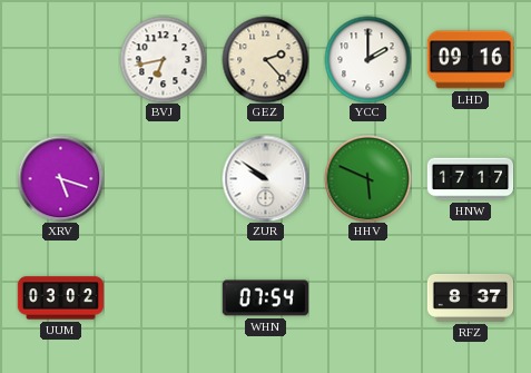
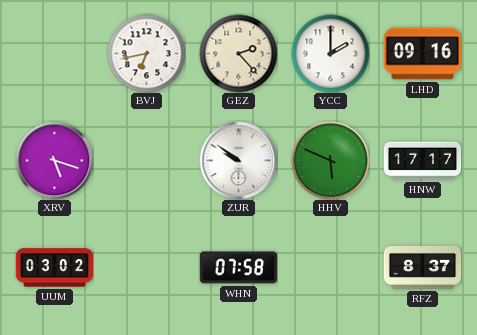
WHN: 07:54 -> 07:58 (238, 268)
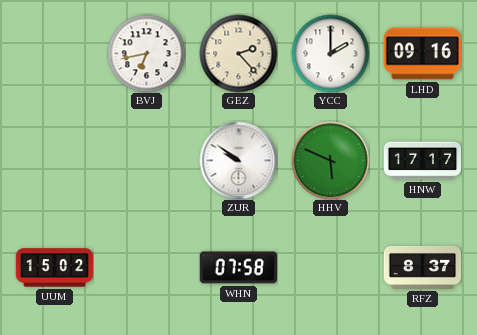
XRV: 5:18 -> none (54, 160)
UUM: 03:02 -> 15:02 (54, 268)
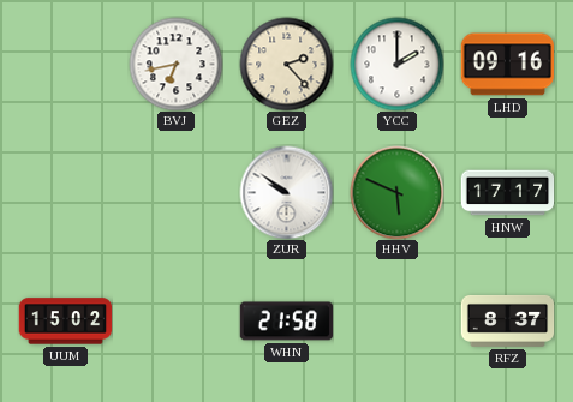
WHN: 07:58 -> 21:58 (286, 322)
